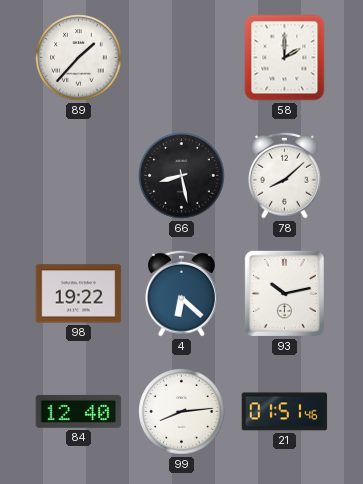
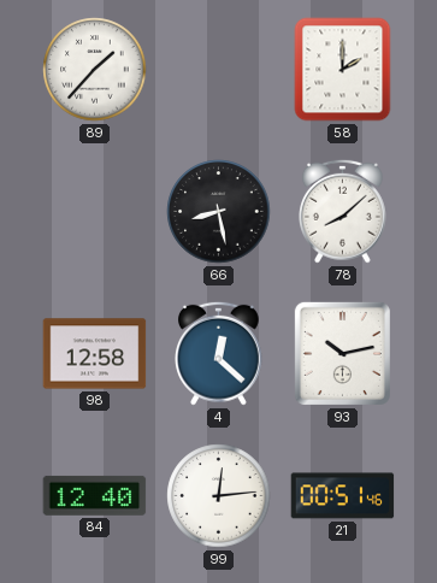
98: 19:22 -> 12:58 (95, 354)
4: 6:22 -> 12:22 (219, 353)
99: 8:14 -> 12:14 (219, 496)
21: 01:51 -> 00:51 (343, 496)
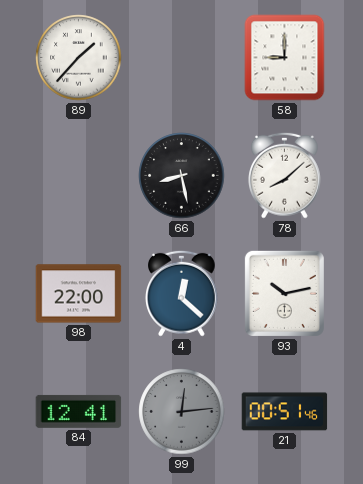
58: 2:00 -> 9:00 (285, 58)
98: 12:58 -> 22:00 (79, 294)
84: 12:40 -> 12:41 (79, 411)
99 dial: white -> grey (182, 412)
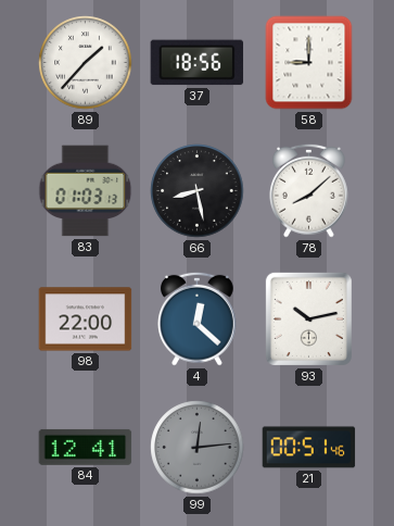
37: none -> 18:56 (198, 63)
83: none -> 01:03 (86, 191)
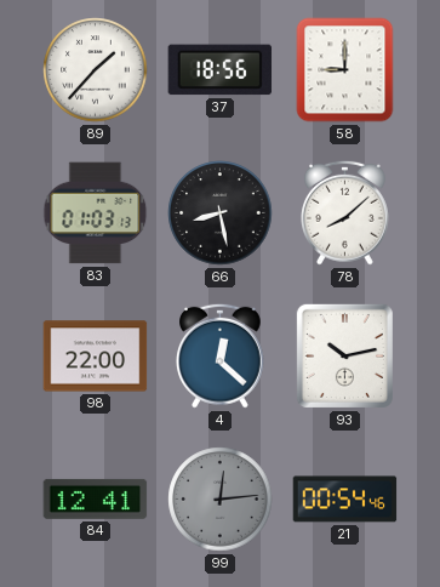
21: 00:51 -> 00:54 (345, 500)
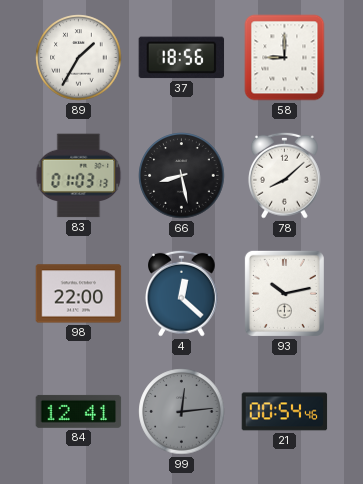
89: 1:37 -> 1:35 (79, 58)
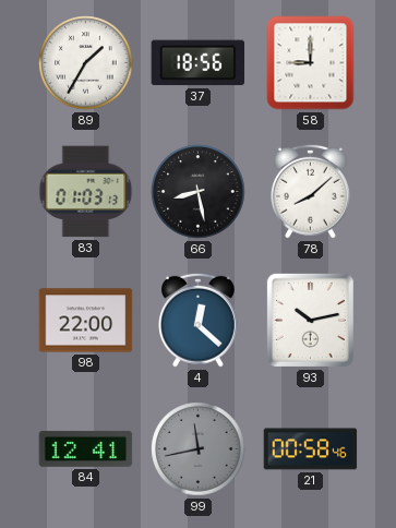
99: 12:14 -> 11:43 (199, 449)
21: 00:54 -> 00:58 (311, 449)
